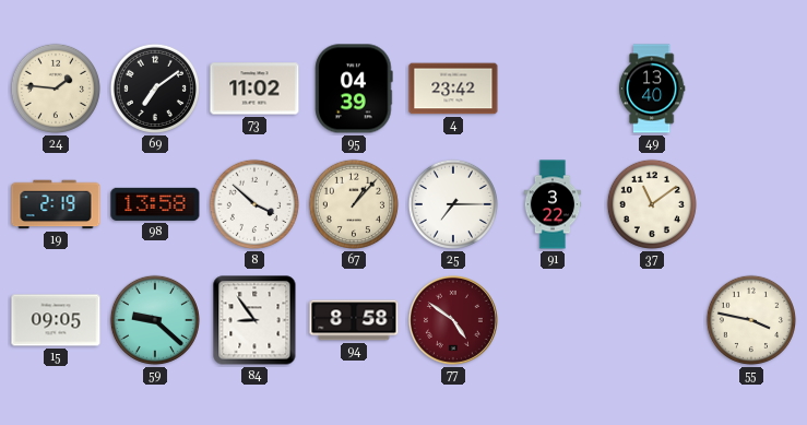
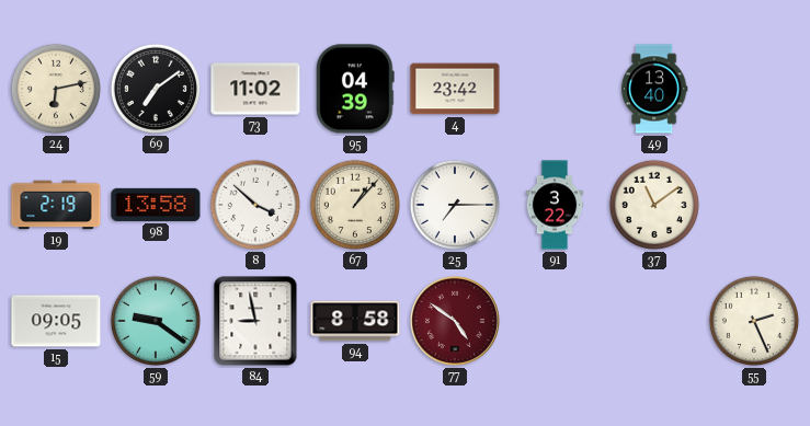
24: 1:46 -> 6:13 (56, 89)
59: 9:22 -> 9:21 (156, 321)
84: 8:54 -> 8:58 (255, 321)
55: 3:47 -> 2:26 (754, 321)
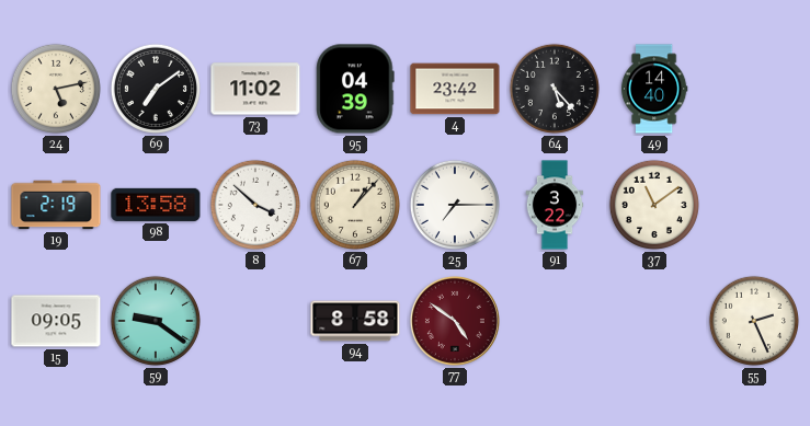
24: 6:13 -> 5:13 (56, 89)
64: none -> 5:23 (555, 89)
49: 13:40 -> 14:40 (654, 89)
84: 8:58 -> none (255, 321)
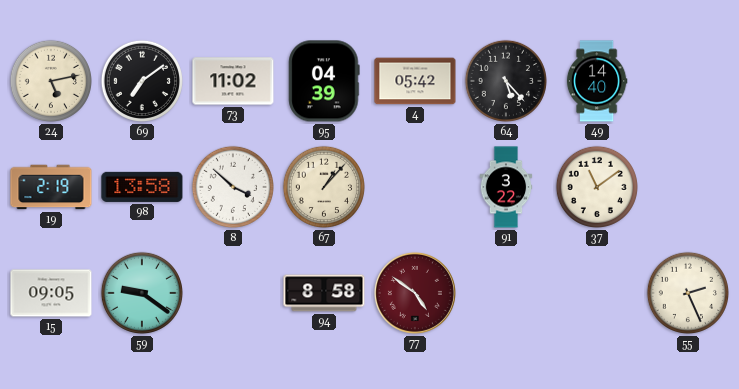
4: 23:42 -> 05:42 (415, 81)
25: 7:15 -> none (455, 205)
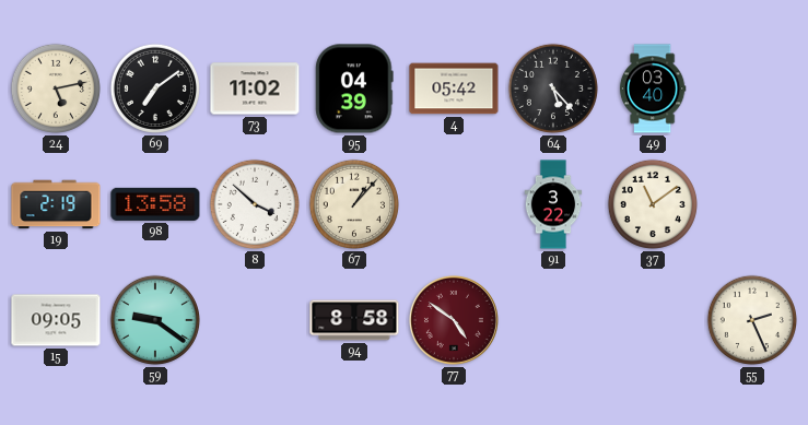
49: 14:40 -> 03:40 (653, 88)
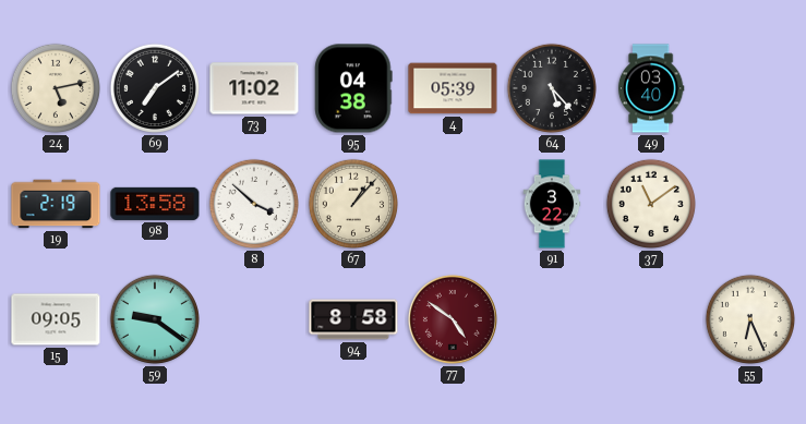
95: 04:39 -> 04:38 (353, 88)
4: 05:42 -> 05:39 (453, 88)
55: 2:26 -> 6:26 (750, 319)
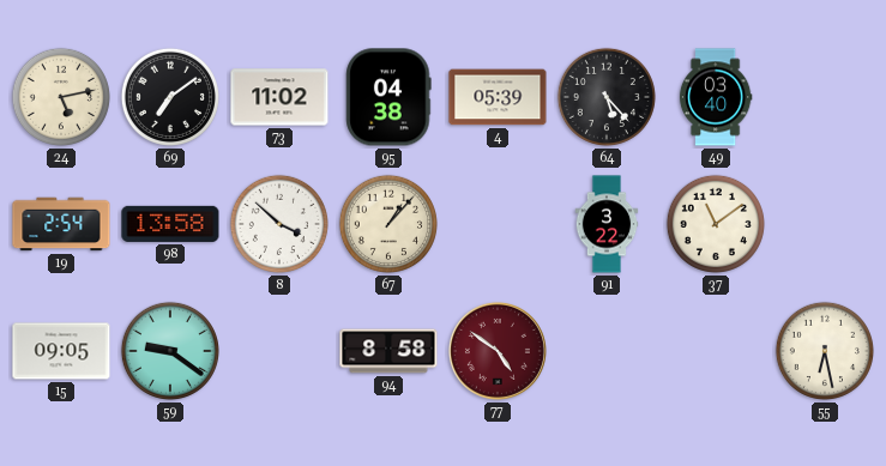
19: 2:19 -> 2:54 (61, 224)
55: 6:26 -> 6:28 (825, 351)
